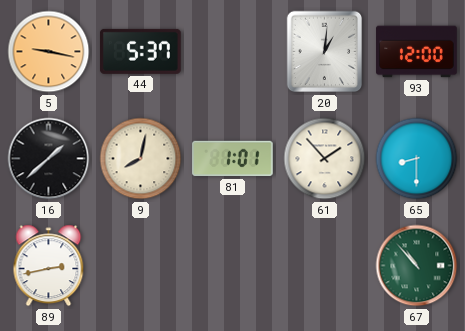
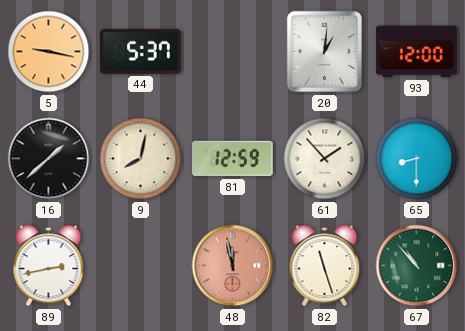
81: 1:01 -> 12:59 (233, 159)
48: none -> 11:58 (233, 266)
82: none -> 11:27 (325, 266)
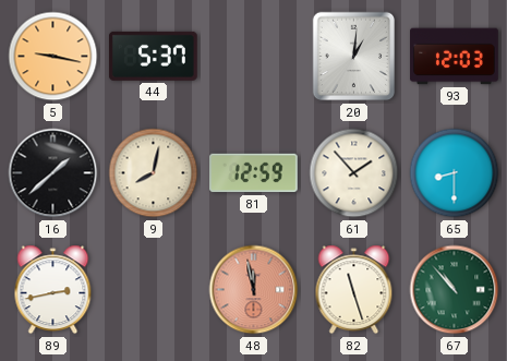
93: 12:00 -> 12:03 (455, 57)
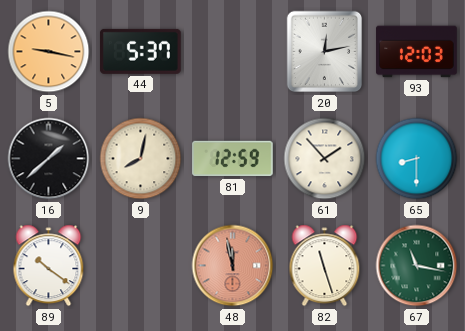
20: 1:01 -> 12:13 (325, 52)
89: 2:43 -> 10:21 (49, 266)
67: 10:53 -> 11:17 (417, 266)
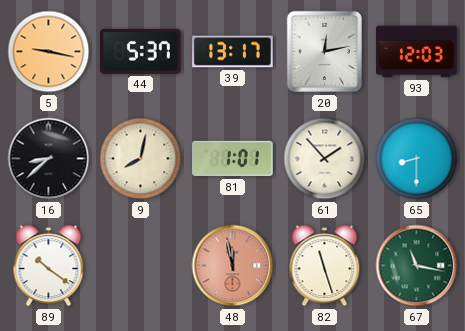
39: none -> 13:17 (233, 52)
16: 1:38 -> 8:38 (49, 159)
81: 12:59 -> 1:01 (233, 159)
